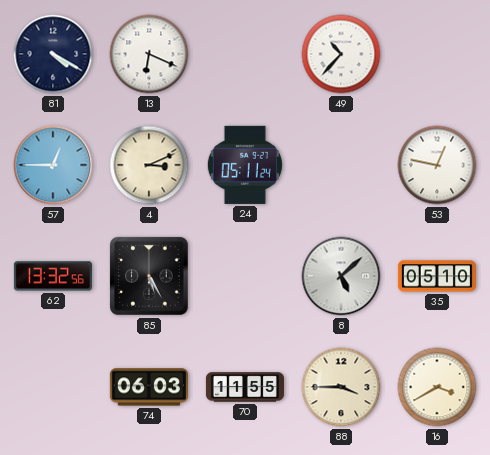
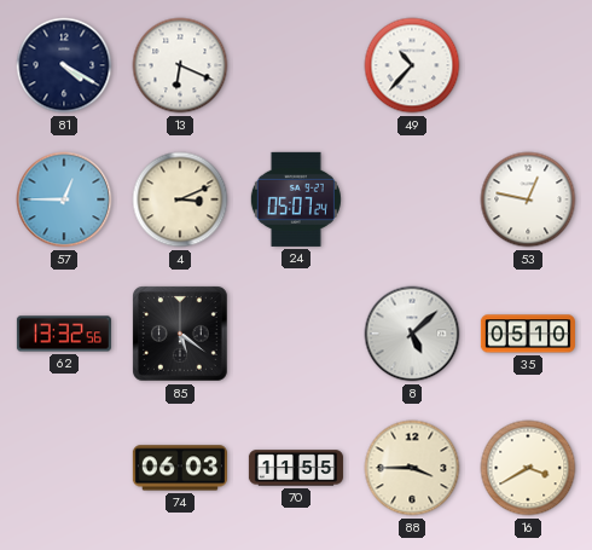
24: 05:11 -> 05:07 (296, 199)
85: 5:25 -> 5:21 (181, 335)
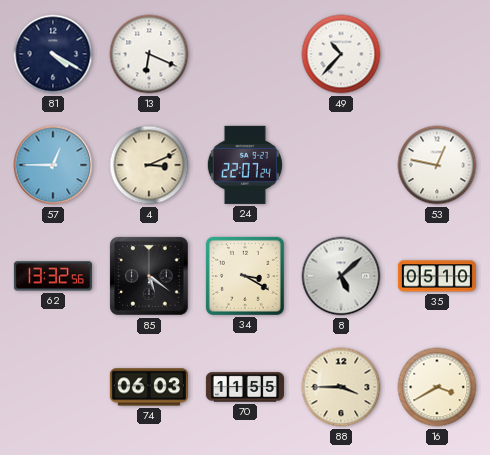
24: 05:07 -> 22:07 (245, 165)
34: none -> 3:20 (245, 276)
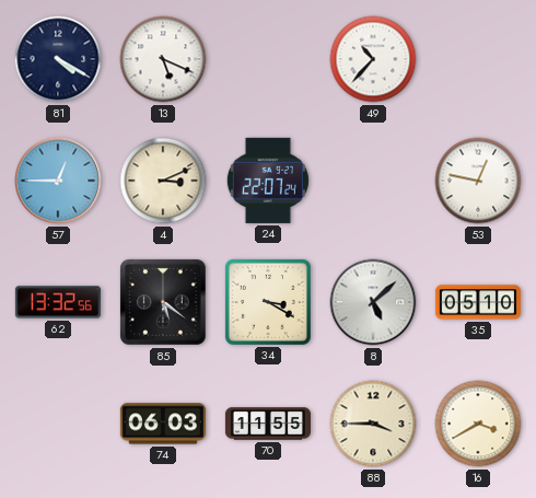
13: 6:19 -> 5:19 (163, 59)
